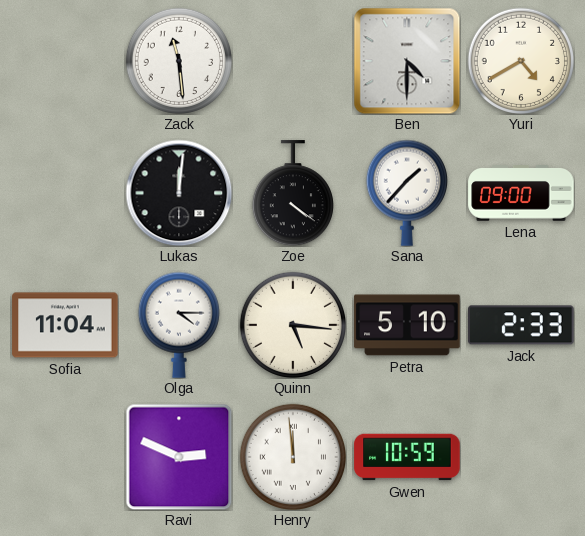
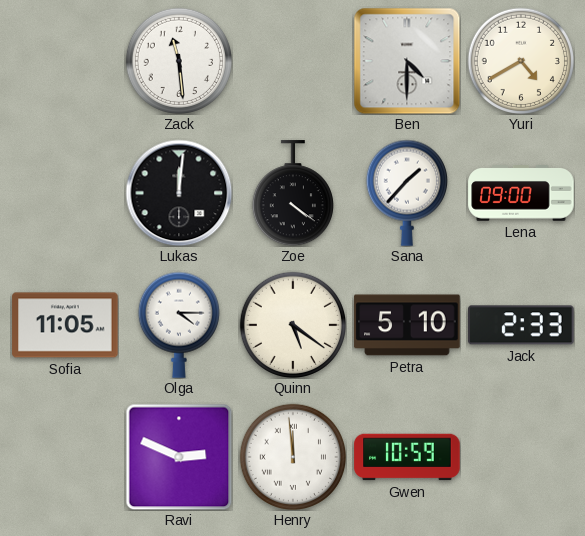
Sofia: 11:04 -> 11:05 (65, 325)
Quinn: 5:16 -> 5:21 (292, 324)
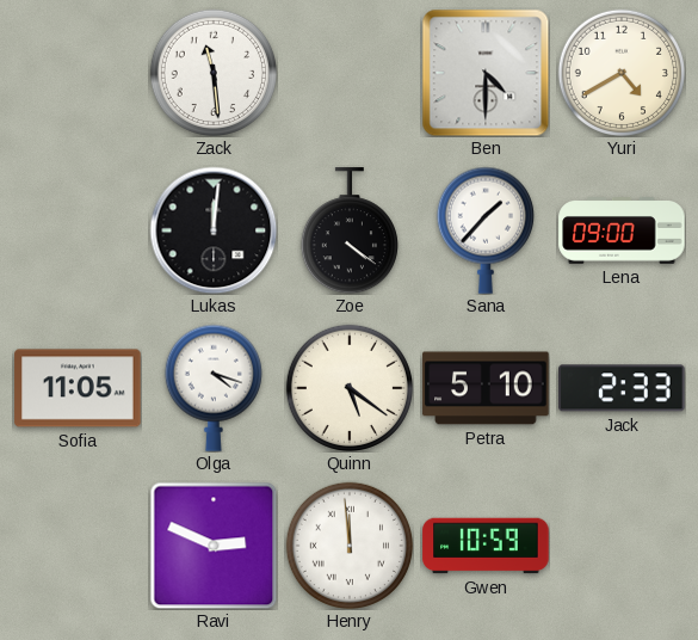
Olga: 4:15 -> 4:18 (214, 388)
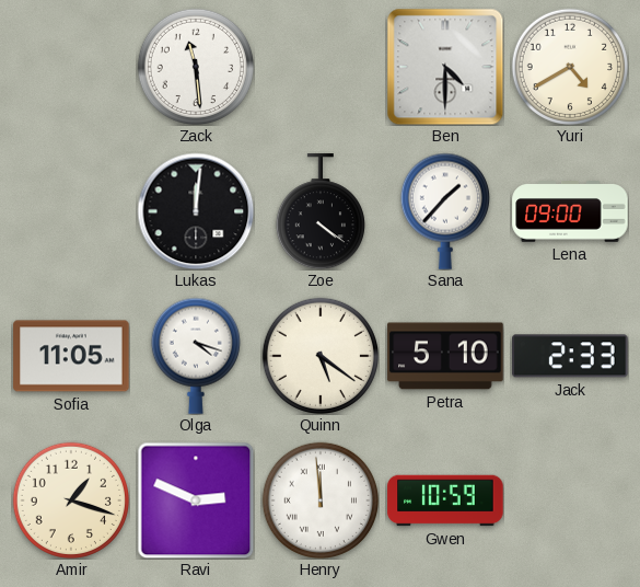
Amir: none -> 1:18 (70, 499)
